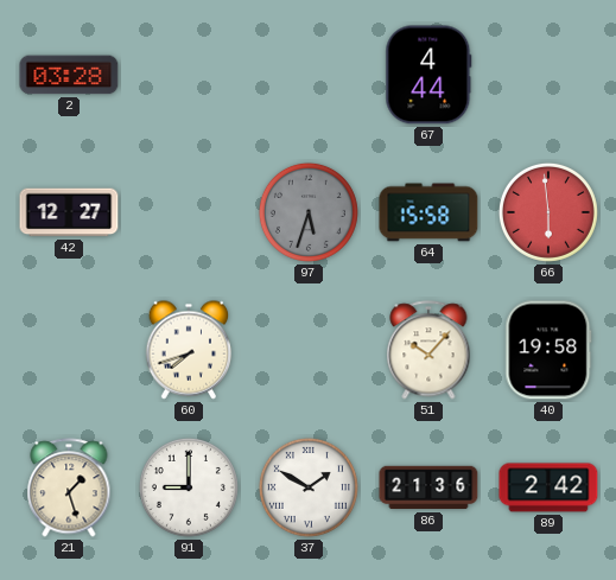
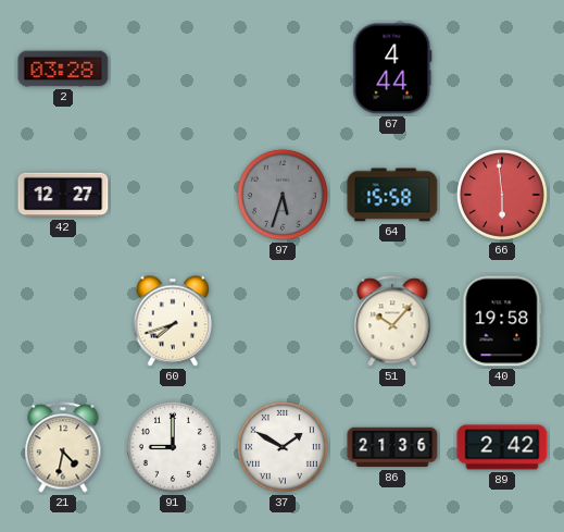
21: 1:27 -> 4:32 (63, 447)
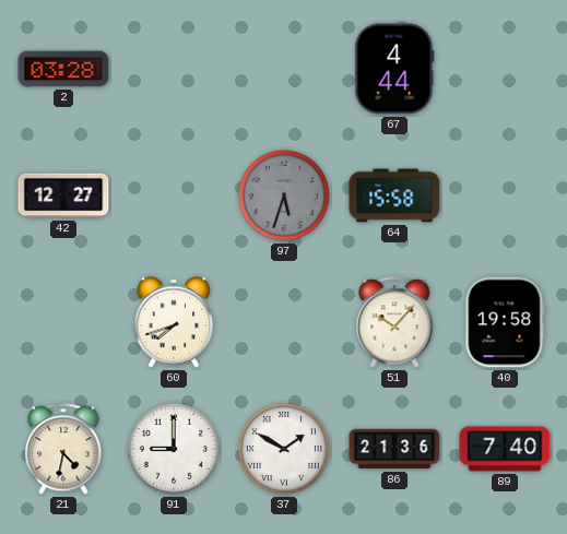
66: 5:59 -> none (502, 195)
89: 2:42 -> 7:40 (505, 449)
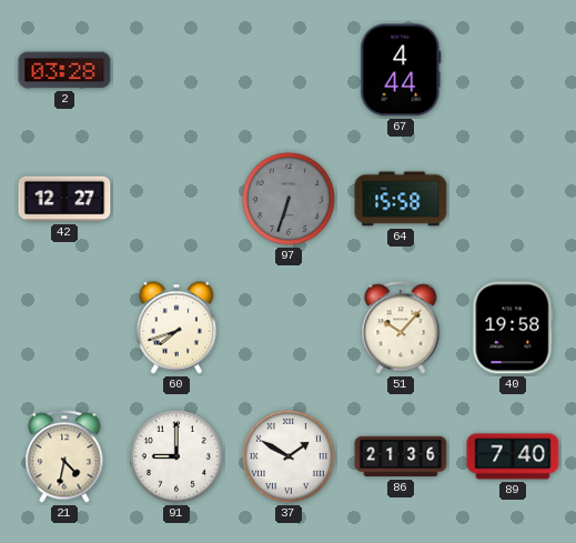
97: 5:33 -> 6:33 (289, 199)
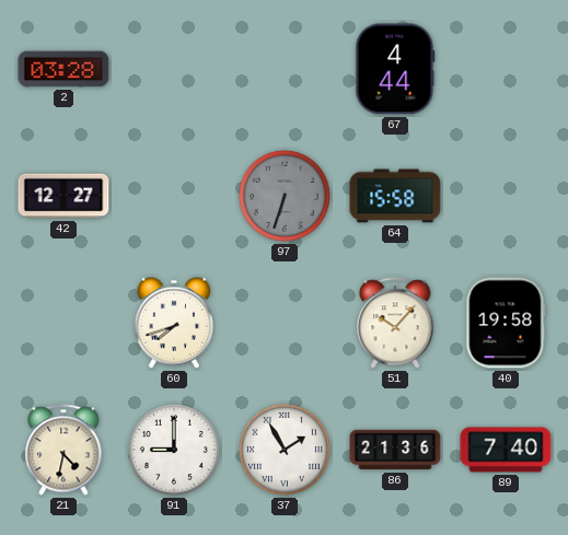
37: 1:50 -> 1:55 (285, 450)
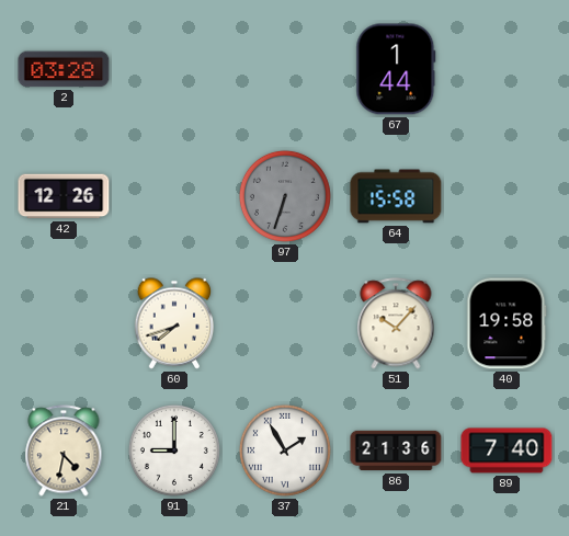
67: 4:44 -> 1:44 (396, 69)
42: 12:27 -> 12:26 (64, 196)
